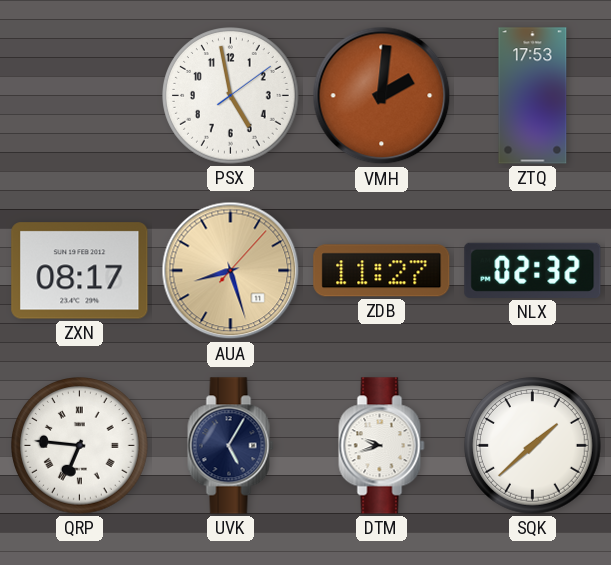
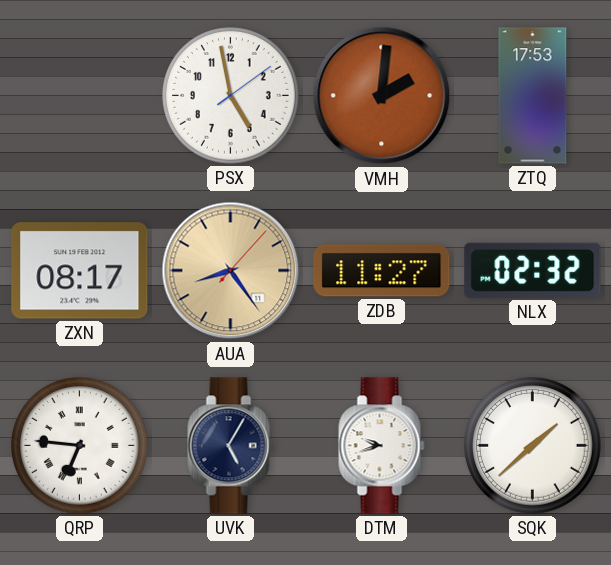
AUA: 8:27 -> 8:24 (231, 271)
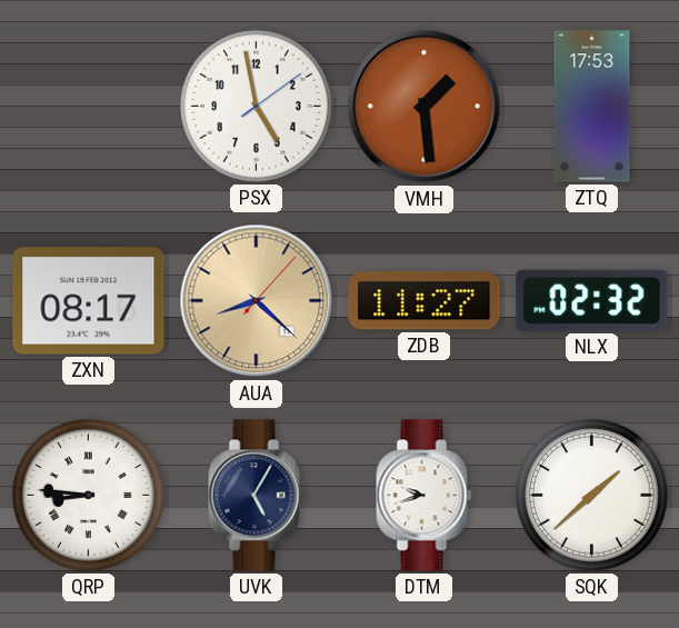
VMH: 2:01 -> 1:29 (425, 107)
AUA: 8:24 -> 8:22 (257, 301)
QRP: 6:46 -> 8:46 (89, 496)
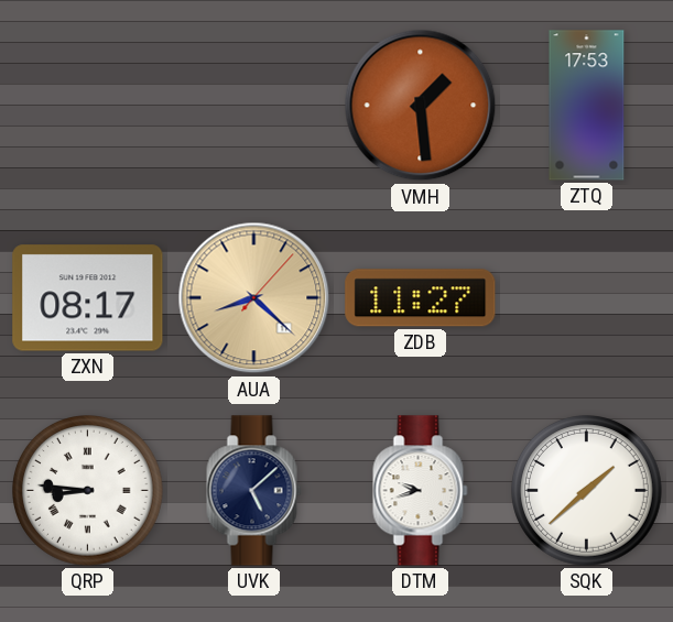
PSX: 4:58 -> none (257, 107)
NLX: 02:32 -> none (592, 300)
UVK: 5:05 -> 5:08 (254, 491)
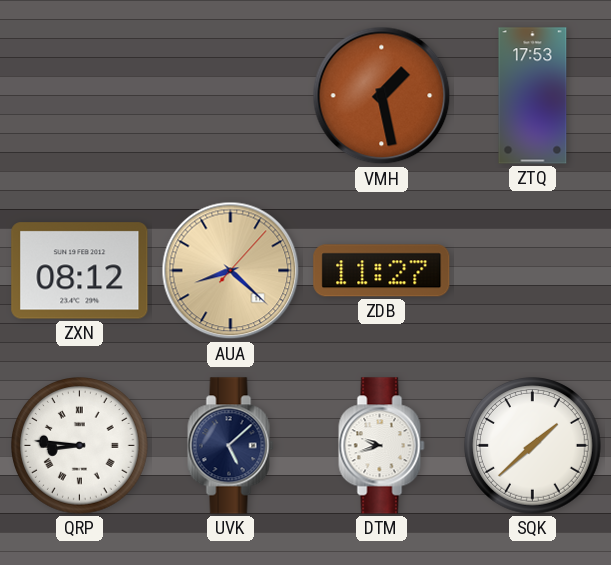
VMH: 1:29 -> 1:28 (382, 96)
ZXN: 08:17 -> 08:12 (80, 271)
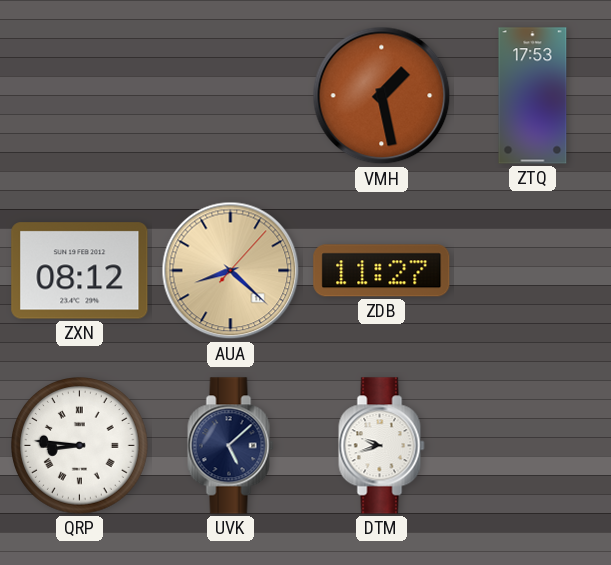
SQK: 1:38 -> none (533, 446)
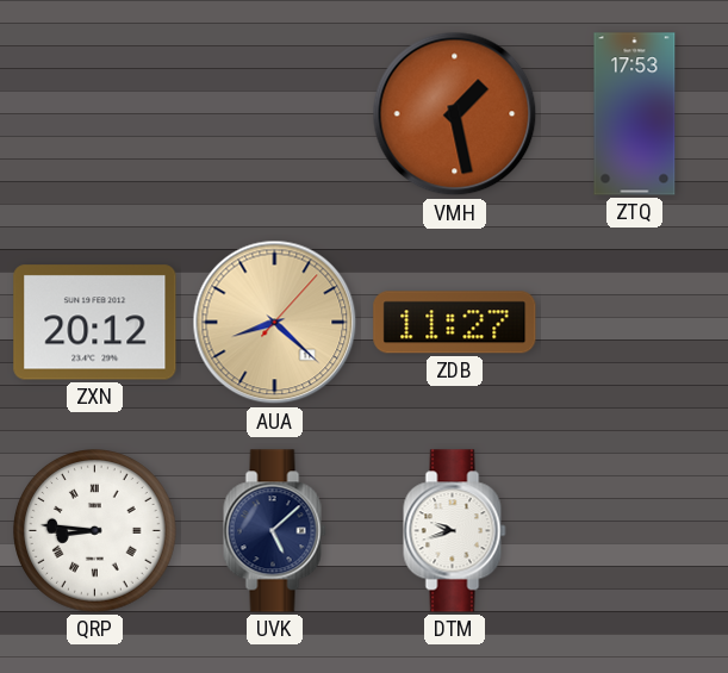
ZXN: 08:12 -> 20:12 (95, 323)
